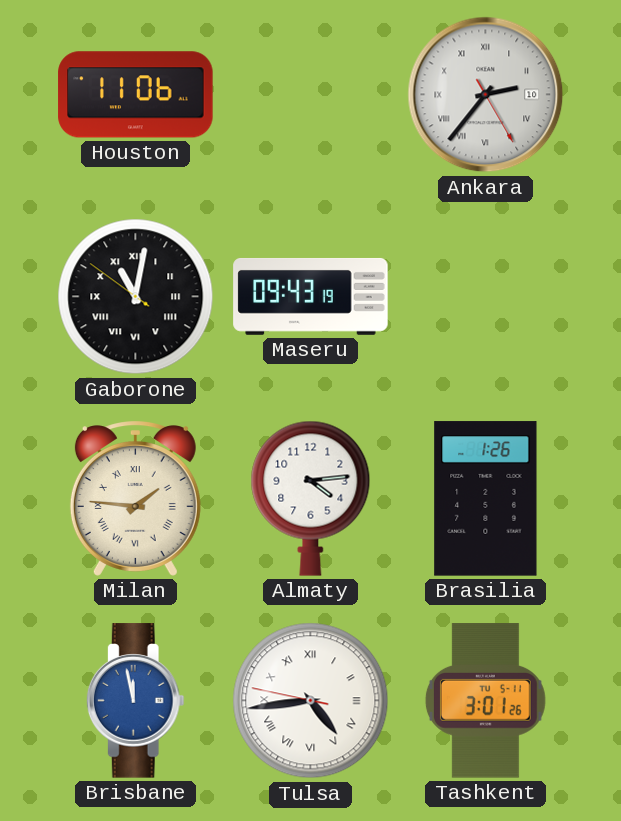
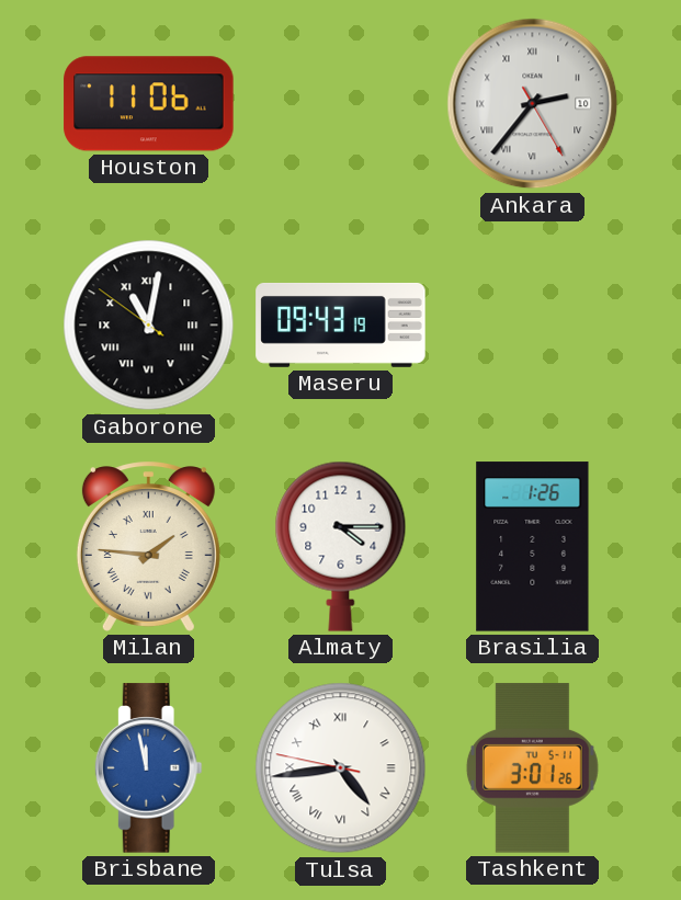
Almaty: 4:14 -> 4:15 (341, 546)
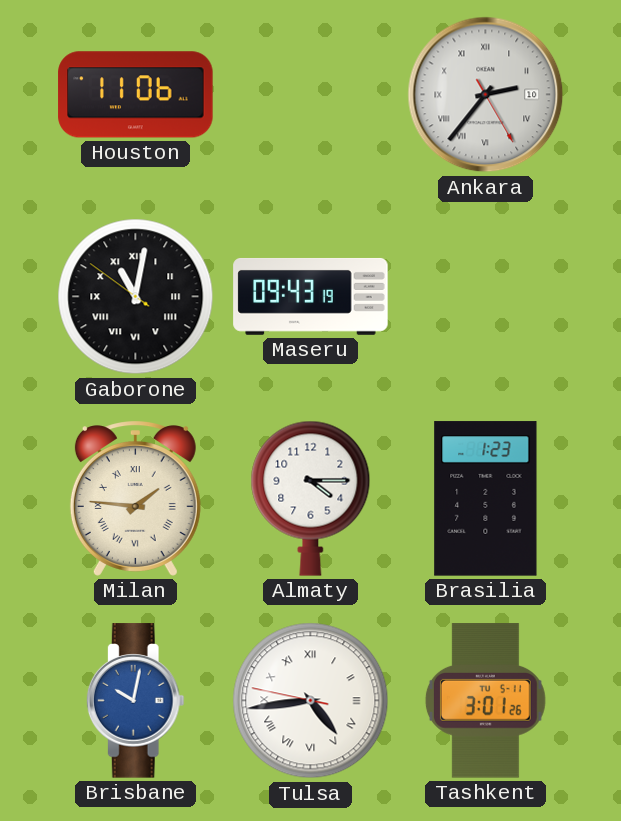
Brasilia: 1:26 -> 1:23 (486, 499)
Brisbane: 11:58 -> 10:02 (135, 701)
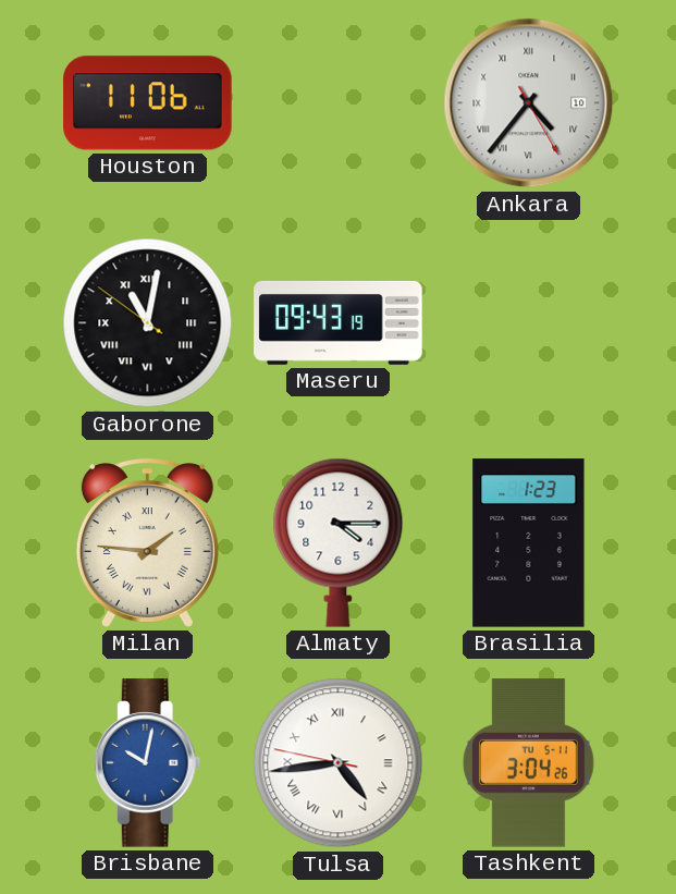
Ankara: 2:36 -> 4:36 (529, 103)
Tashkent: 3:01 -> 3:04 (528, 763)
